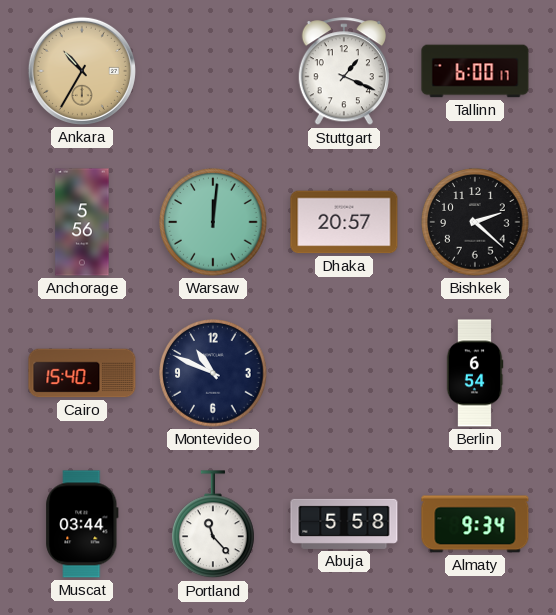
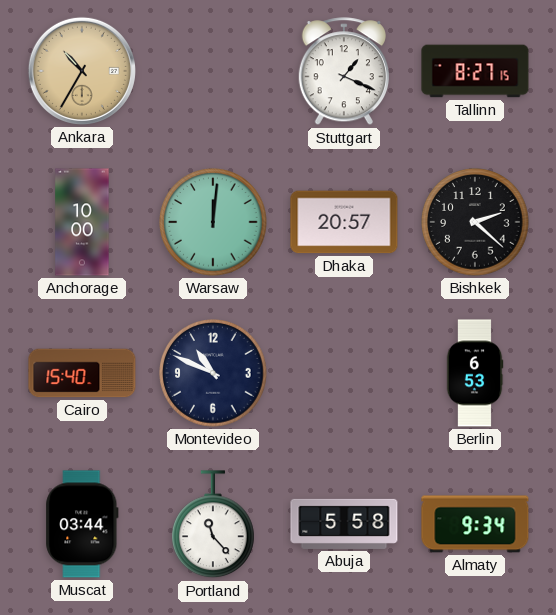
Tallinn: 6:00 -> 8:27 (475, 71)
Anchorage: 5:56 -> 10:00 (82, 222)
Berlin: 6:54 -> 6:53 (475, 373)
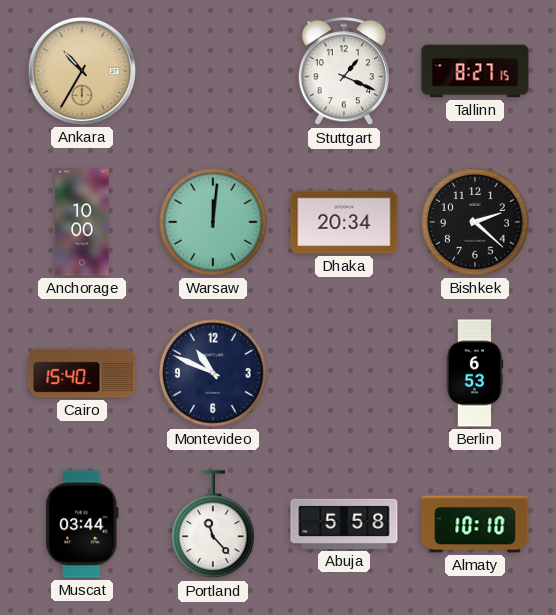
Dhaka: 20:57 -> 20:34 (344, 222)
Almaty: 9:34 -> 10:10 (475, 524)
